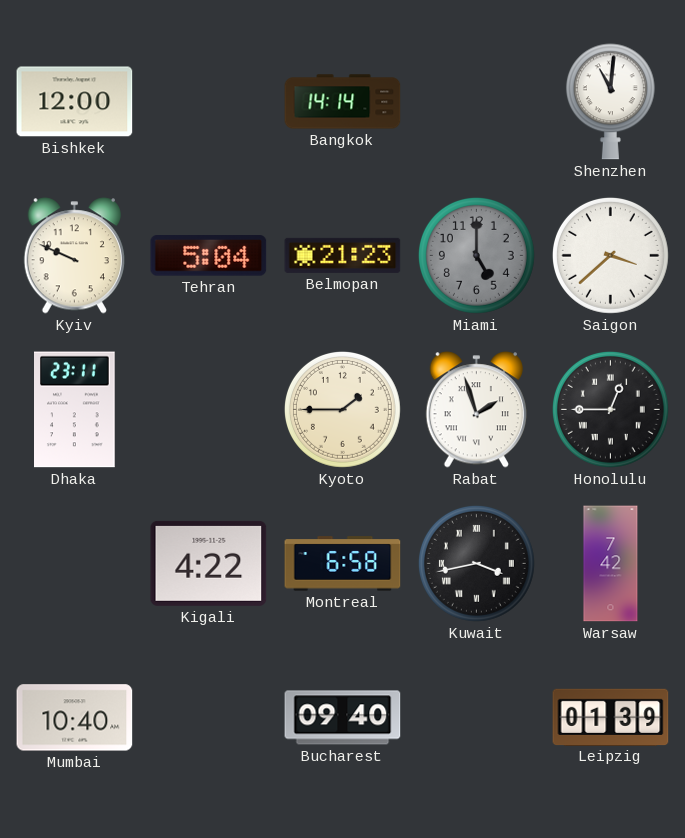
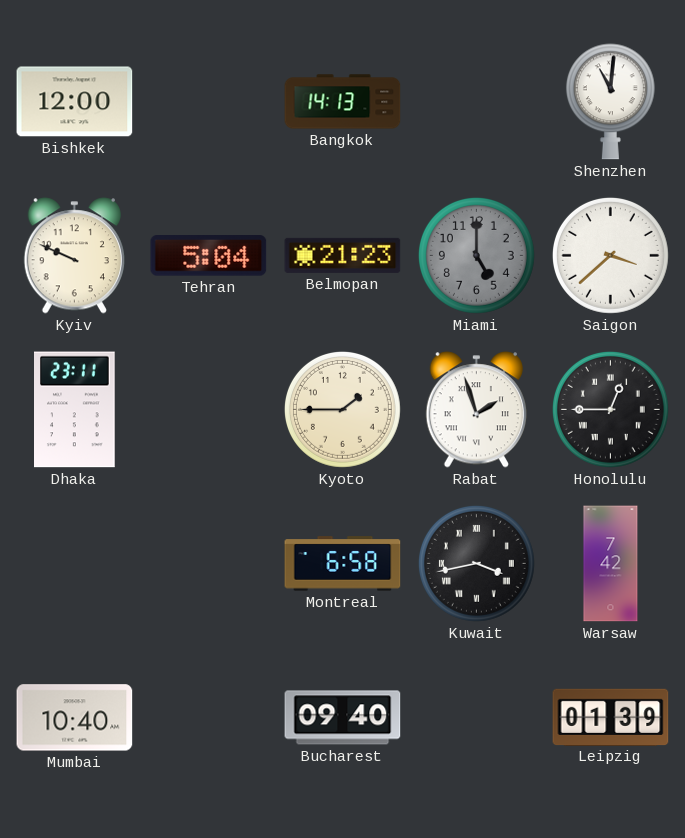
Bangkok: 14:14 -> 14:13 (343, 102)
Kigali: 4:22 -> none (209, 563)
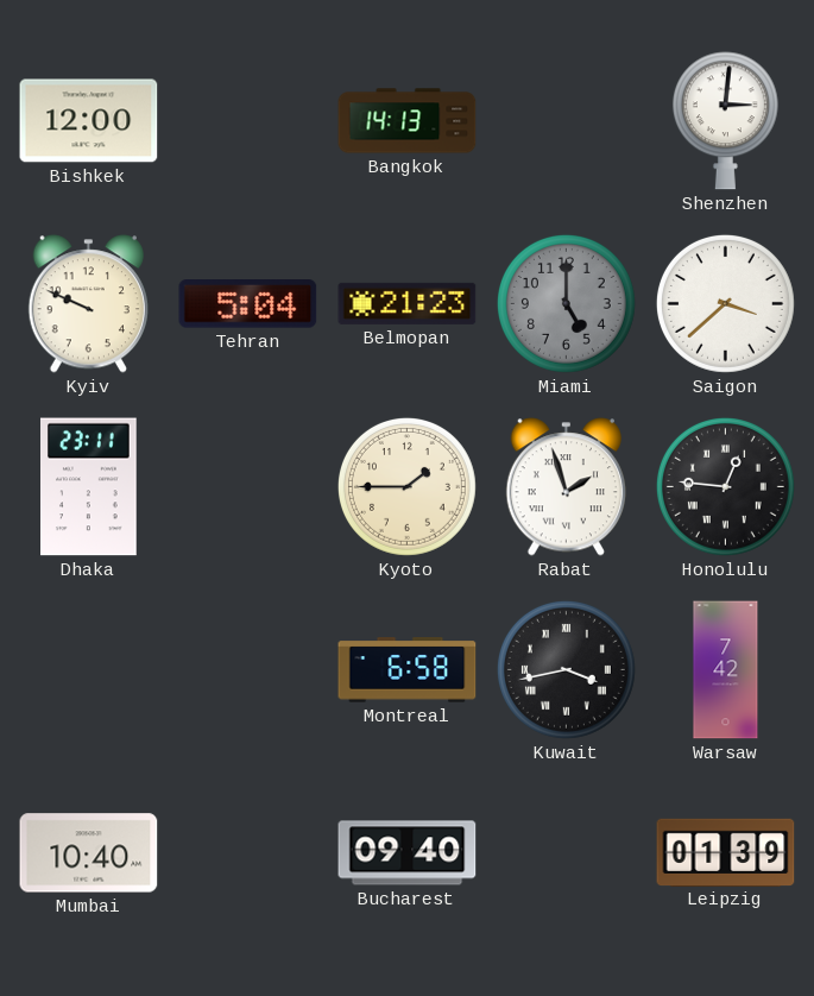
Shenzhen: 11:01 -> 3:01 (725, 121)
Honolulu: 12:45 -> 12:46 (725, 486)
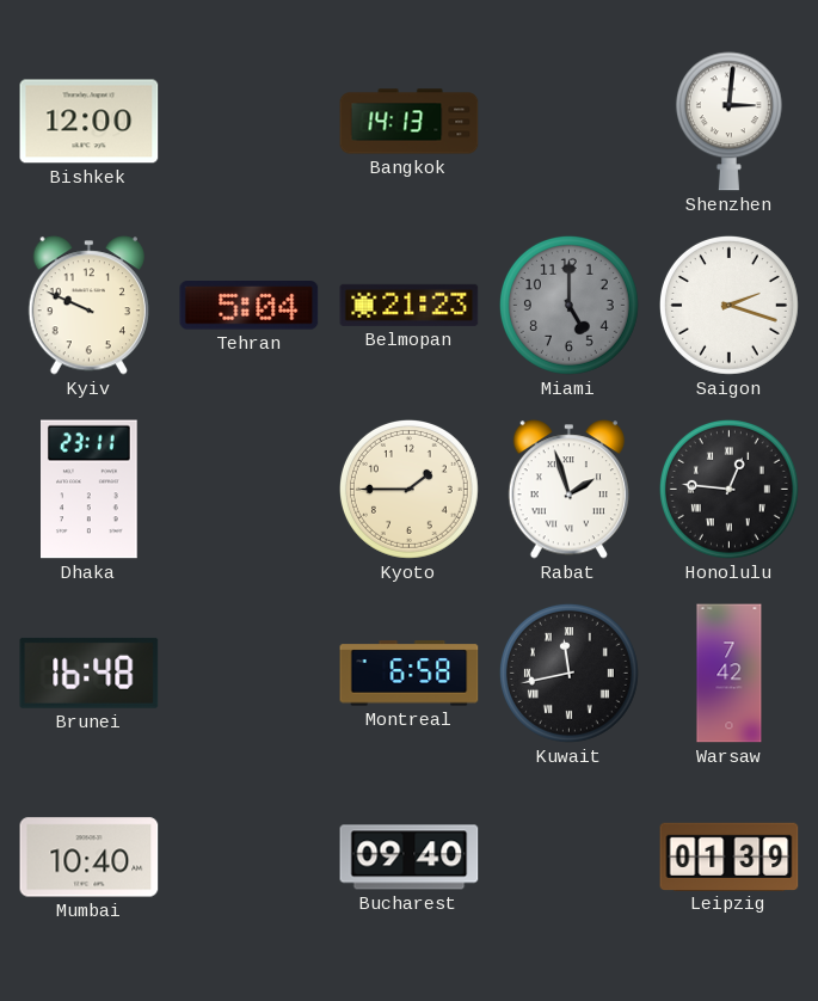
Saigon: 3:38 -> 2:18 (728, 305)
Brunei: none -> 16:48 (90, 673)
Kuwait: 3:43 -> 11:43 (568, 673)
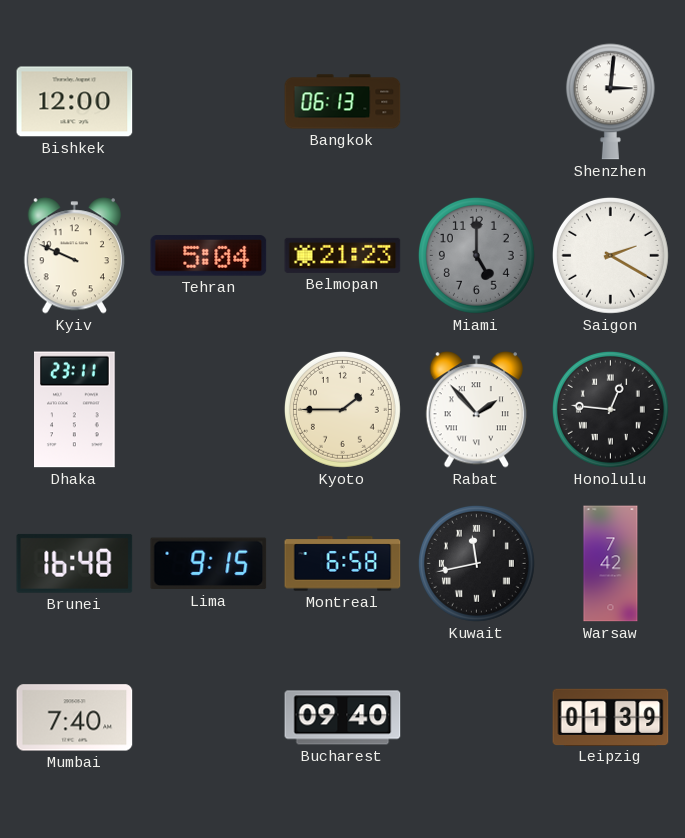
Bangkok: 14:13 -> 06:13 (343, 102)
Saigon: 2:18 -> 2:20 (610, 255)
Rabat: 1:57 -> 1:53 (476, 410)
Lima: none -> 9:15 (209, 564)
Mumbai: 10:40 -> 7:40 (75, 718)
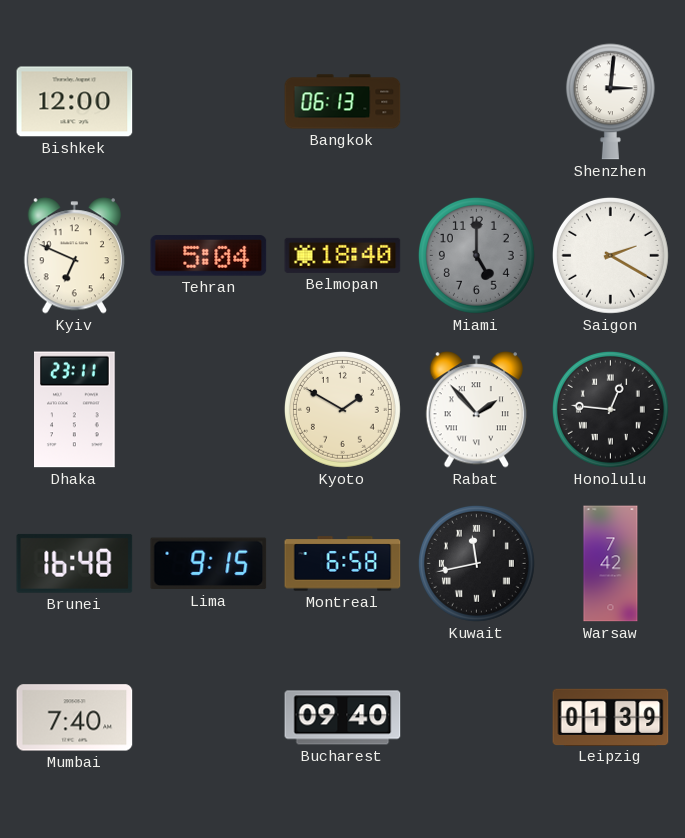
Kyiv: 9:49 -> 6:49 (74, 256)
Belmopan: 21:23 -> 18:40 (343, 255)
Kyoto: 1:45 -> 1:50 (342, 409)
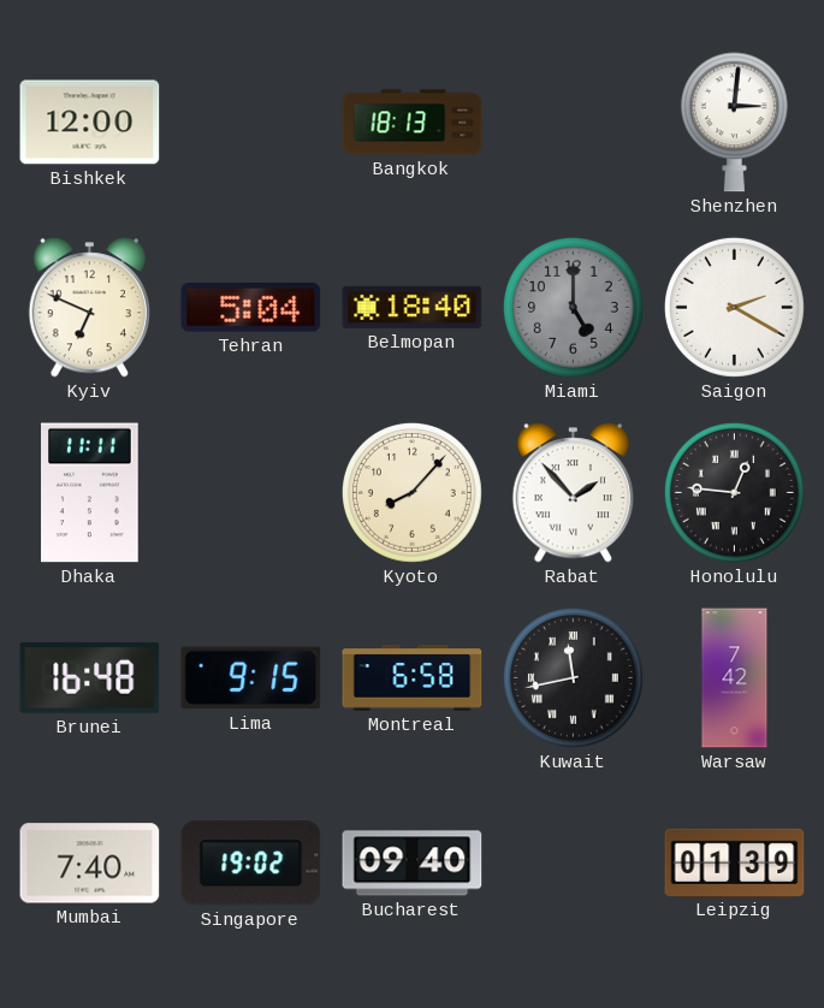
Bangkok: 06:13 -> 18:13 (413, 123)
Dhaka: 23:11 -> 11:11 (90, 493)
Kyoto: 1:50 -> 8:07 (411, 492)
Singapore: none -> 19:02 (251, 864)
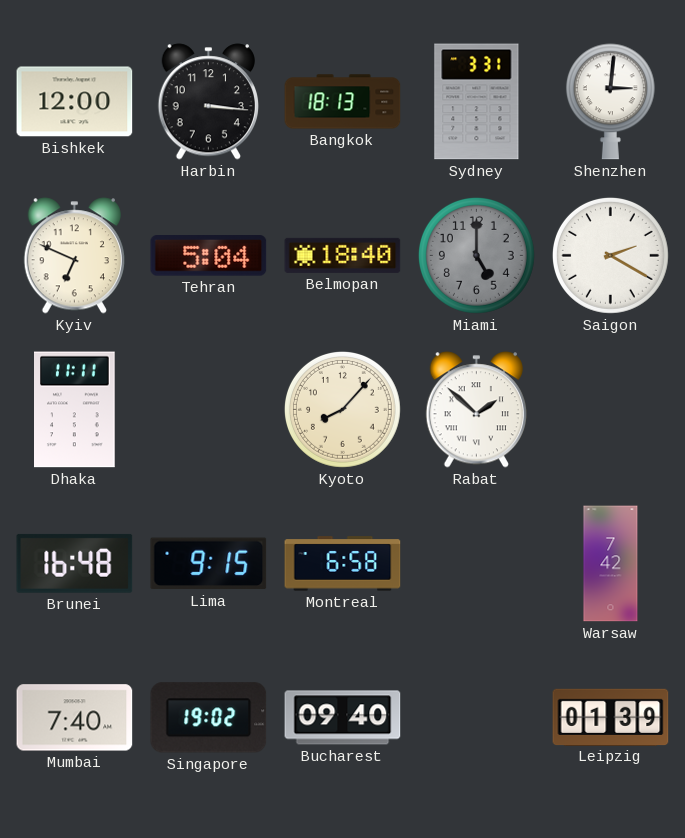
Harbin: none -> 3:16 (208, 102)
Sydney: none -> 3:31 (477, 102)
Rabat: 1:53 -> 1:52 (476, 410)
Honolulu: 12:46 -> none (734, 492)
Kuwait: 11:43 -> none (573, 677)
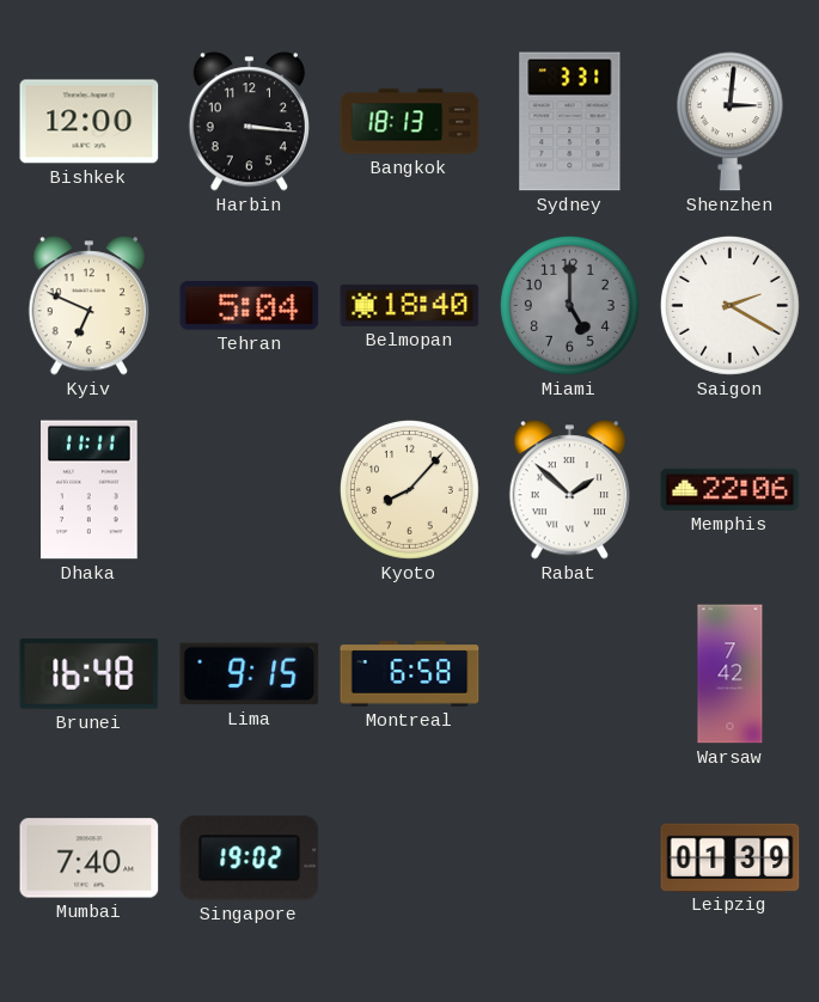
Memphis: none -> 22:06 (731, 489)
Bucharest: 09:40 -> none (343, 718)
